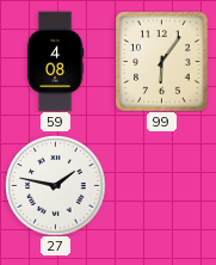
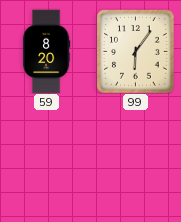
59: 4:08 -> 8:20 (46, 51)
27: 1:47 -> none (55, 185)
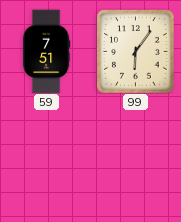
59: 8:20 -> 7:51 (46, 51)
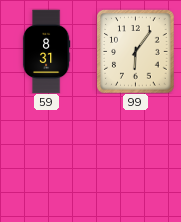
59: 7:51 -> 8:31 (46, 51)
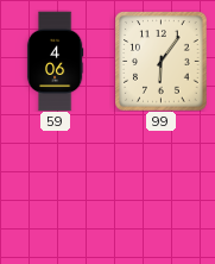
59: 8:31 -> 4:06 (55, 61)
